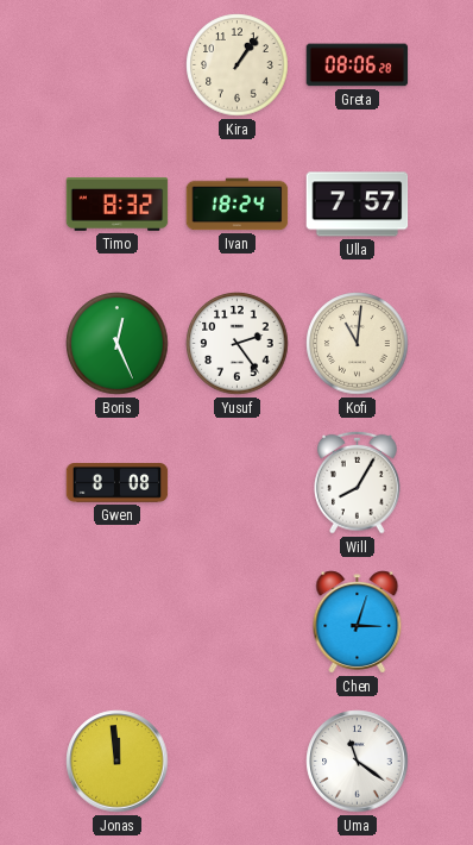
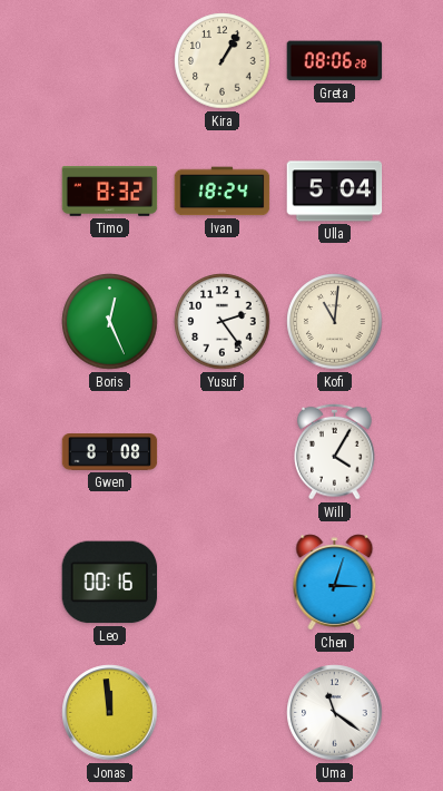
Kira: 1:06 -> 1:05 (223, 61)
Ulla: 7:57 -> 5:04 (335, 192)
Will: 8:05 -> 4:05 (335, 451)
Leo: none -> 00:16 (110, 583)
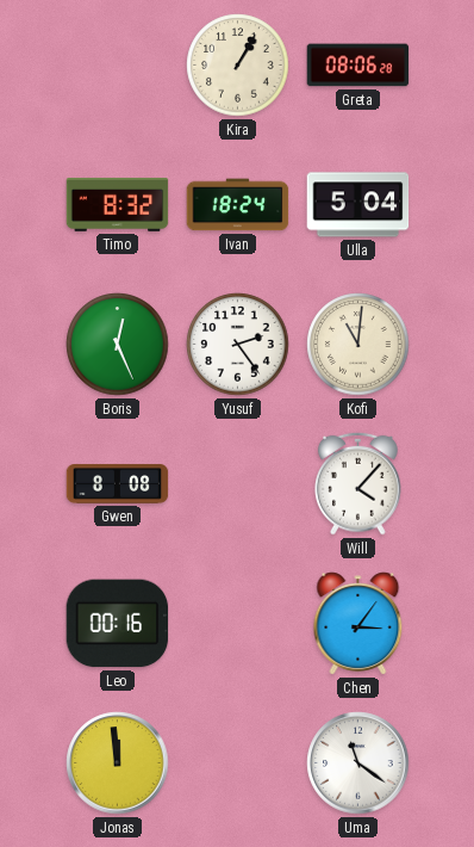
Will: 4:05 -> 4:07 (358, 483)
Chen: 3:03 -> 3:06 (358, 624)
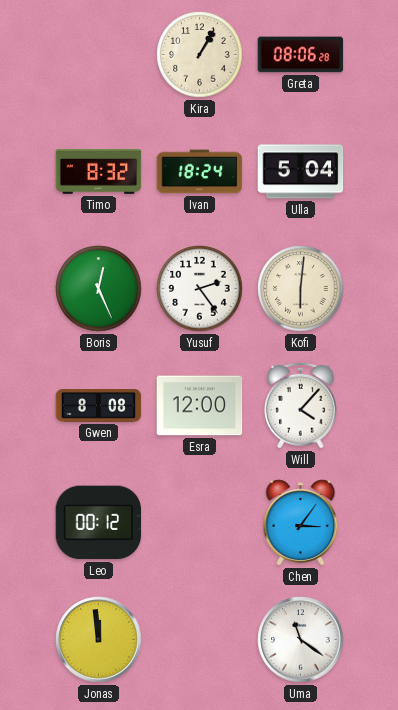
Kofi: 11:01 -> 6:01 (301, 289)
Esra: none -> 12:00 (200, 406)
Leo: 00:16 -> 00:12 (99, 523)
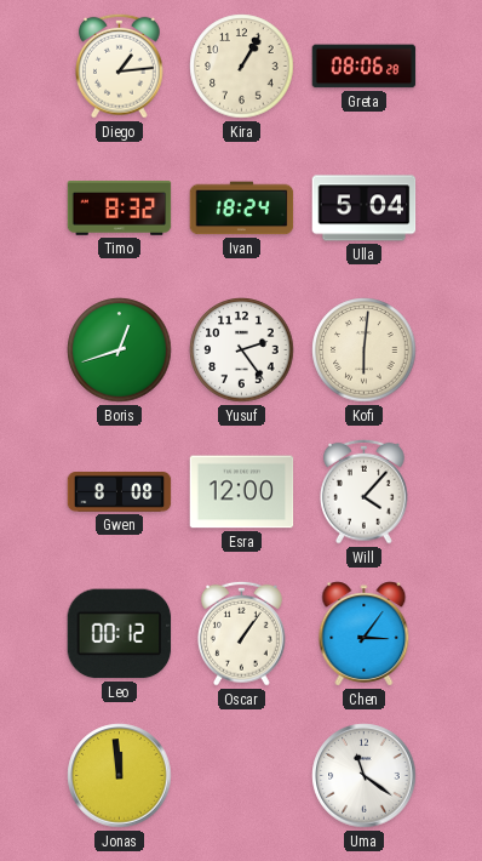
Diego: none -> 1:14 (120, 65)
Boris: 12:26 -> 12:42 (120, 350)
Oscar: none -> 1:06 (242, 633)
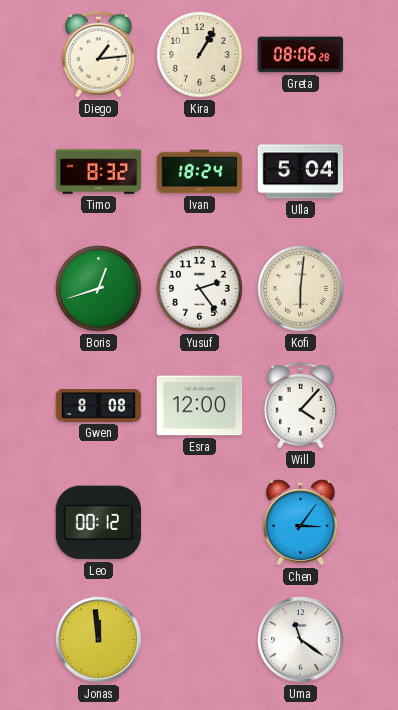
Oscar: 1:06 -> none (242, 633)
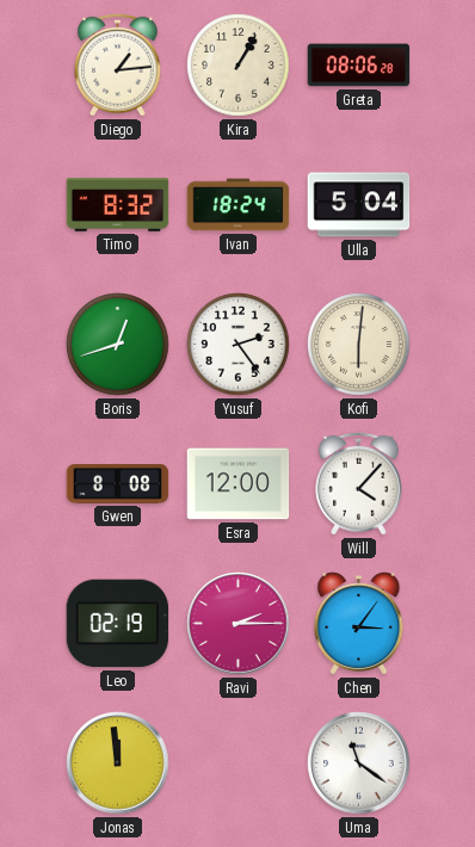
Leo: 00:12 -> 02:19 (118, 624)
Ravi: none -> 2:15 (239, 624)
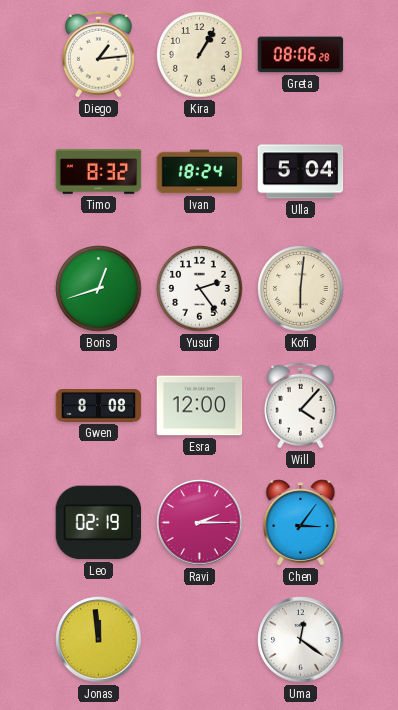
Uma: 11:21 -> 12:21 (301, 640)
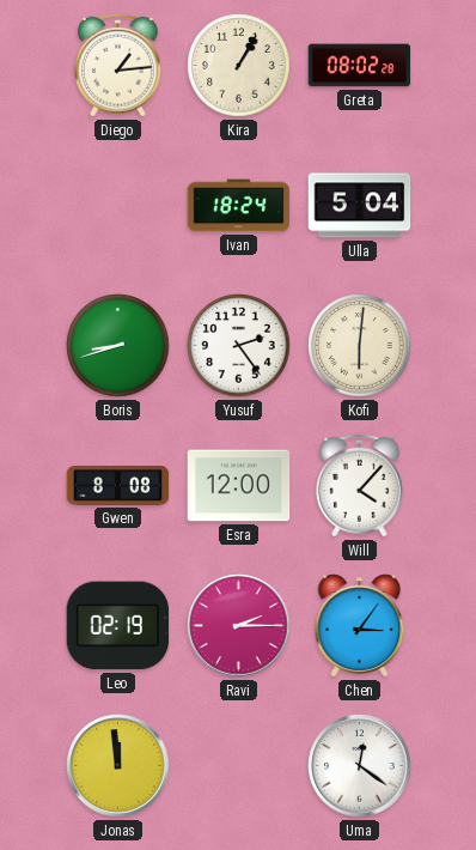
Greta: 08:06 -> 08:02 (360, 66)
Timo: 8:32 -> none (99, 172)
Boris: 12:42 -> 8:42 (118, 346)
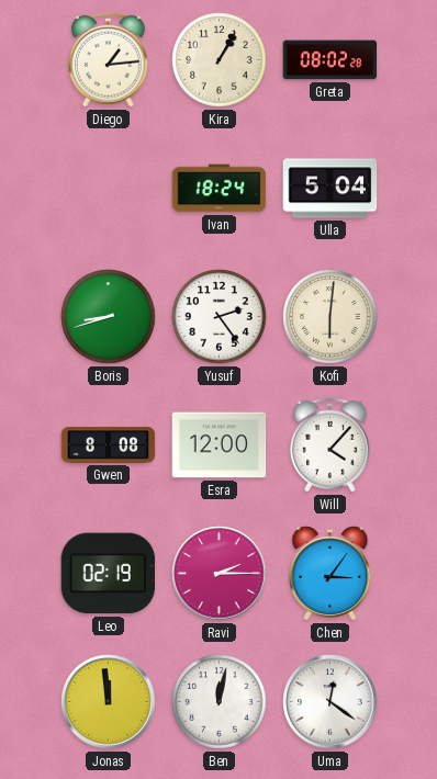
Ben: none -> 12:02 (220, 702)
